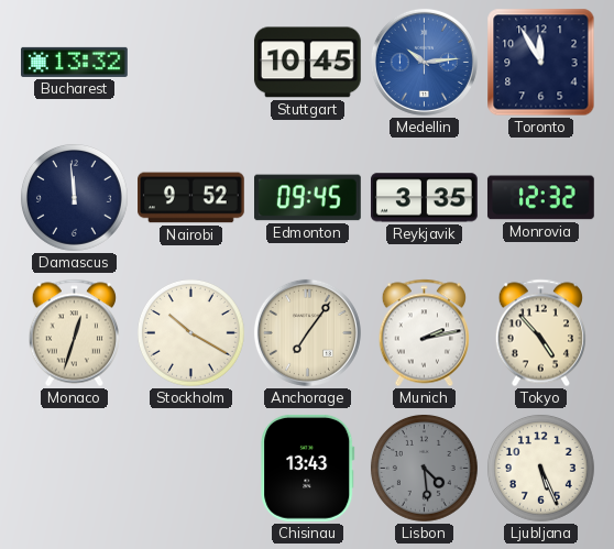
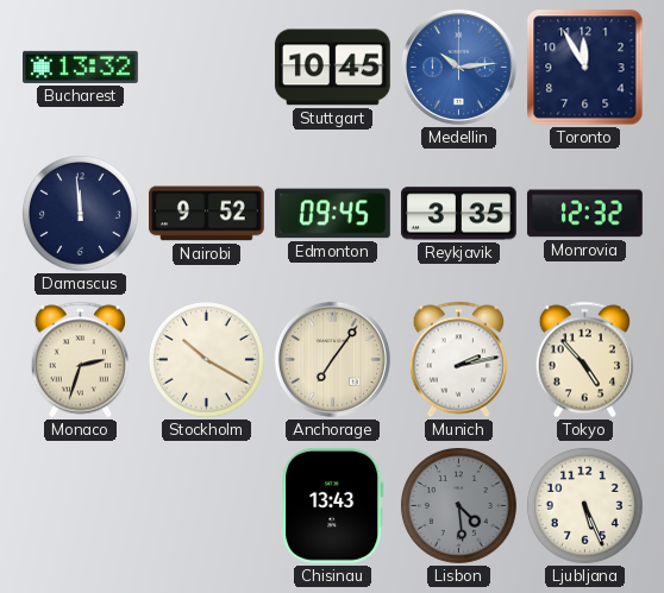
Monaco: 12:33 -> 2:33 (80, 360)
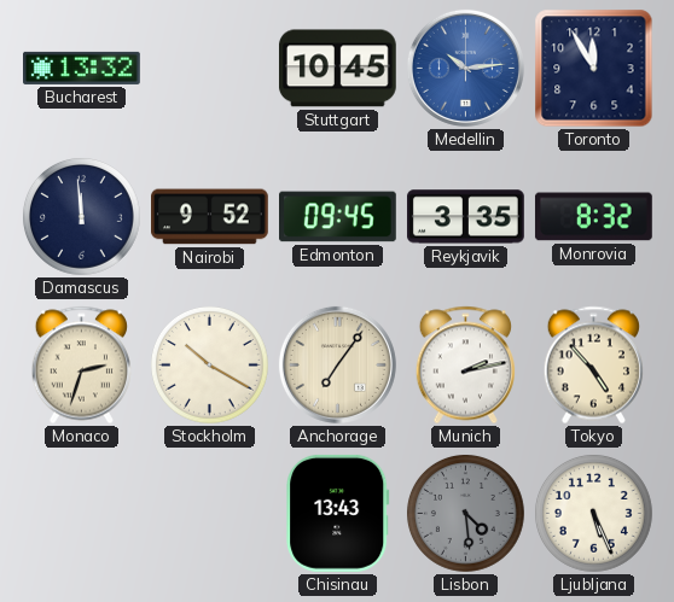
Monrovia: 12:32 -> 8:32 (593, 217)
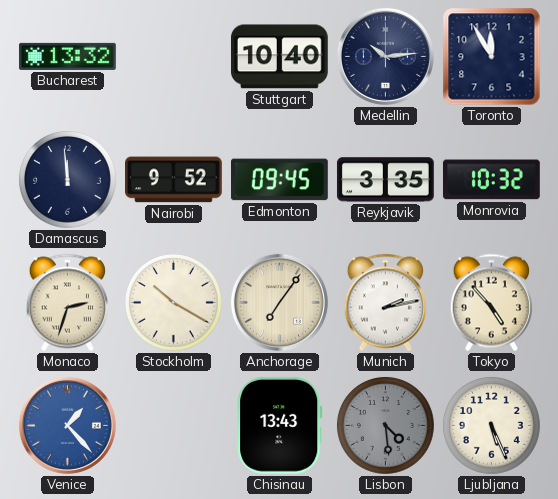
Stuttgart: 10:45 -> 10:40 (279, 57)
Medellin dial: blue -> navy (385, 56)
Monrovia: 8:32 -> 10:32 (491, 180)
Venice: none -> 1:23 (67, 425)
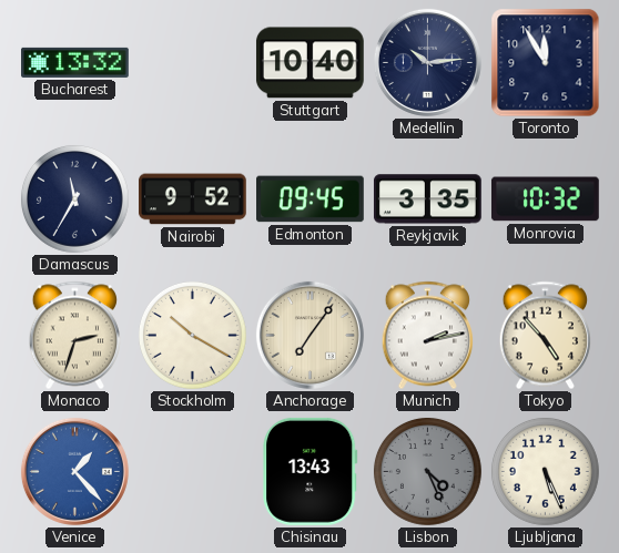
Damascus: 11:59 -> 11:35 (74, 198)
Lisbon: 4:29 -> 4:26 (427, 471)
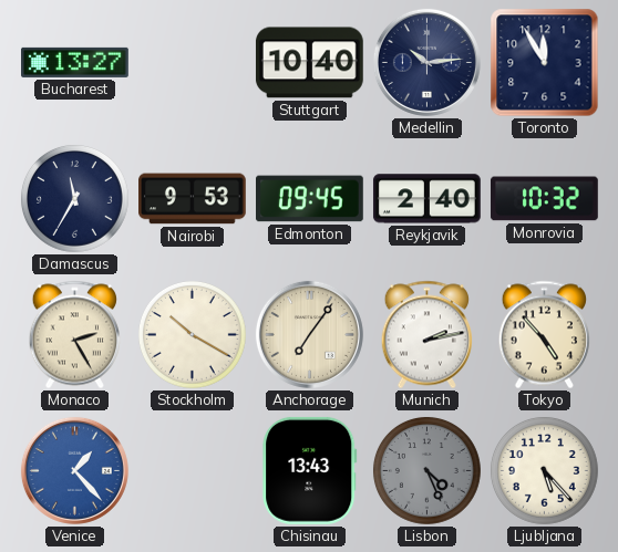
Bucharest: 13:32 -> 13:27 (75, 62)
Nairobi: 9:52 -> 9:53 (193, 199)
Reykjavik: 3:35 -> 2:40 (426, 199)
Monaco: 2:33 -> 2:25 (74, 335)
Ljubljana: 5:26 -> 5:23 (544, 470)
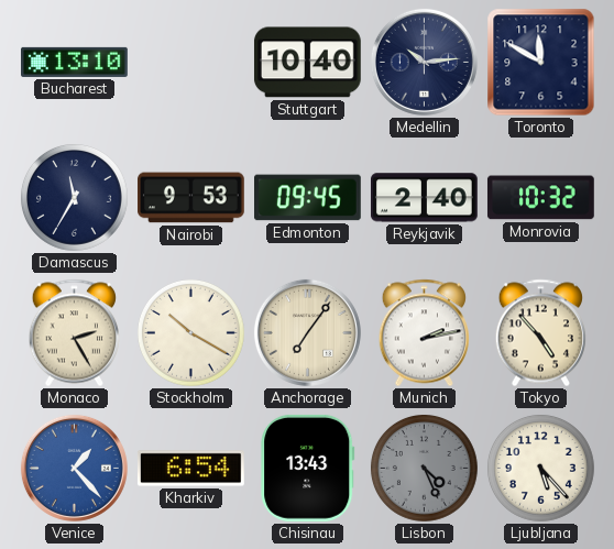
Bucharest: 13:27 -> 13:10 (75, 62)
Toronto: 11:55 -> 11:50 (541, 63)
Kharkiv: none -> 6:54 (190, 469)
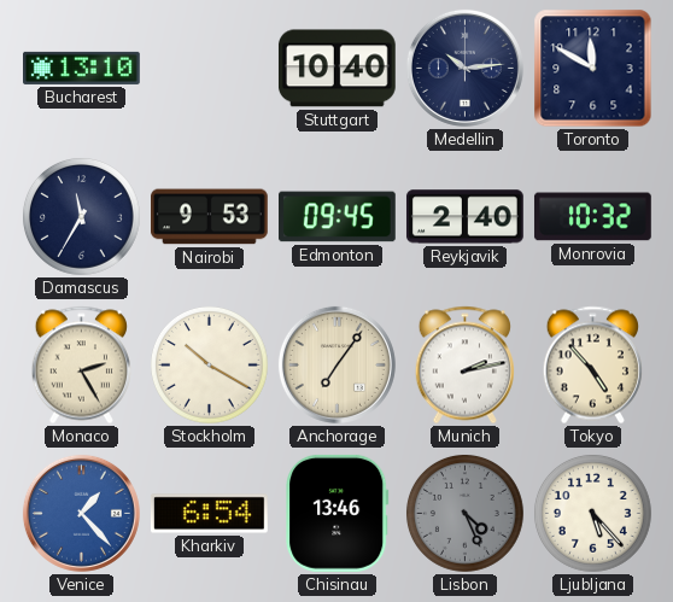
Chisinau: 13:43 -> 13:46 (338, 513)
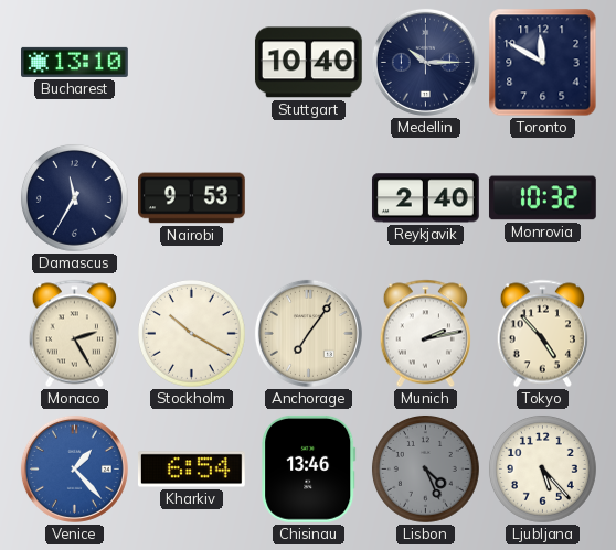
Medellin: 10:14 -> 10:15 (425, 62)
Edmonton: 09:45 -> none (338, 217)
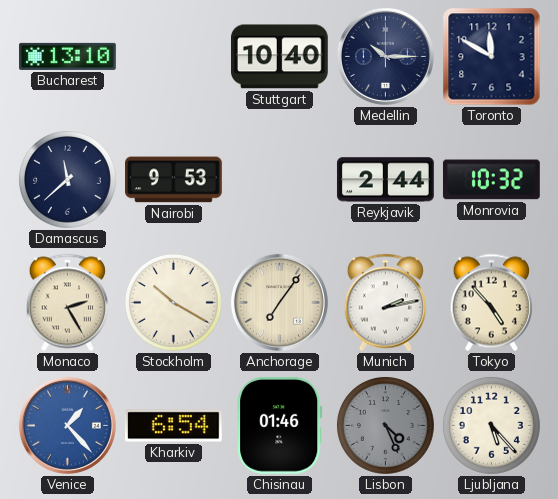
Damascus: 11:35 -> 11:38 (67, 179)
Reykjavik: 2:40 -> 2:44 (385, 180)
Chisinau: 13:46 -> 01:46 (280, 425)
